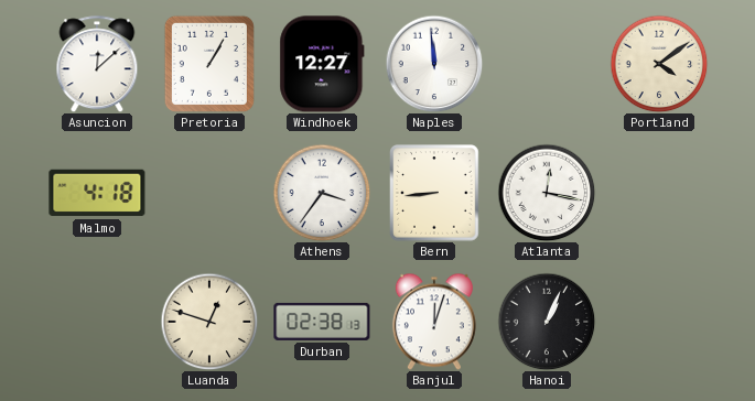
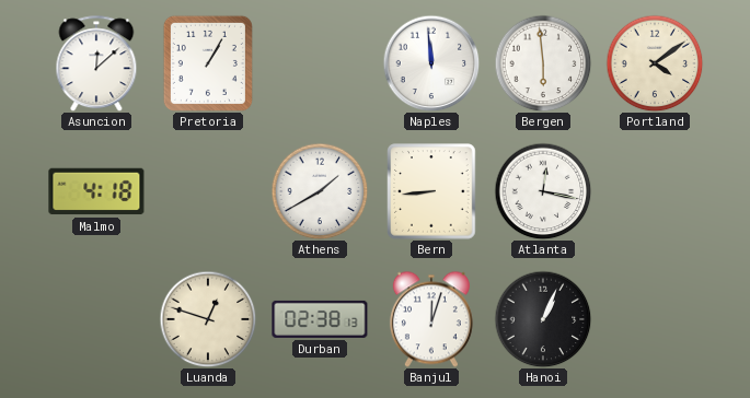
Windhoek: 12:27 -> none (322, 64)
Bergen: none -> 5:59 (543, 63)
Athens: 3:36 -> 1:40 (320, 191)
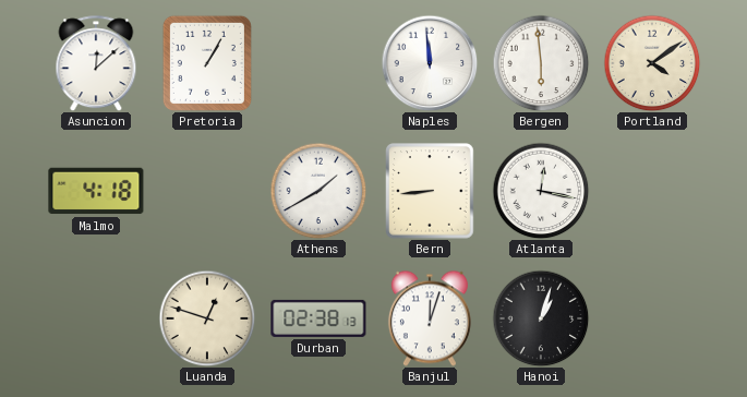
Hanoi: 1:04 -> 1:03 (541, 318)
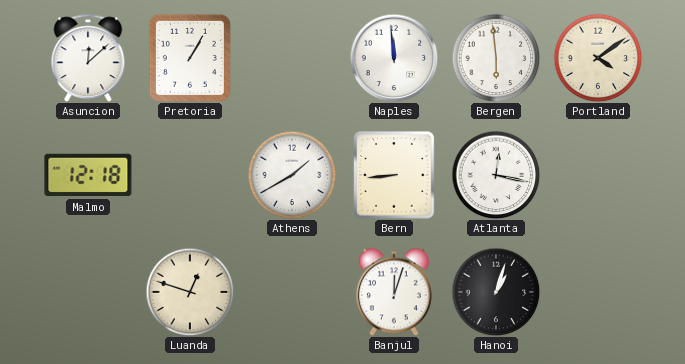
Malmo: 4:18 -> 12:18 (88, 175)
Durban: 02:38 -> none (318, 318)
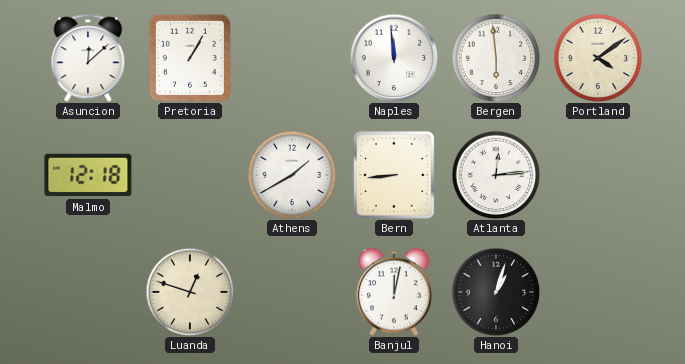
Atlanta: 12:17 -> 12:14 (496, 175)
Banjul: 12:03 -> 12:02 (394, 292)
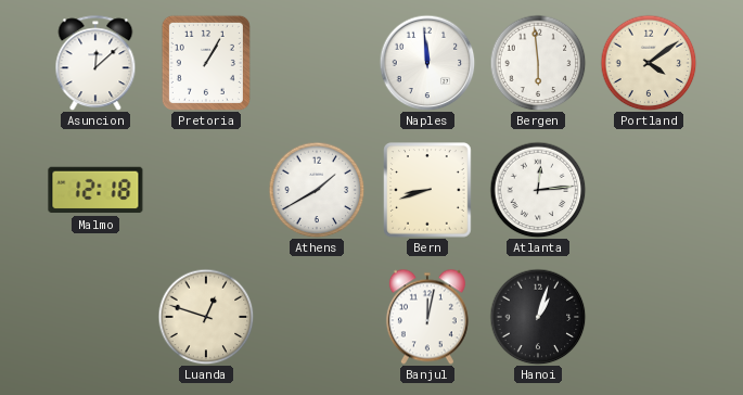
Bern: 8:44 -> 8:42 (427, 190)
